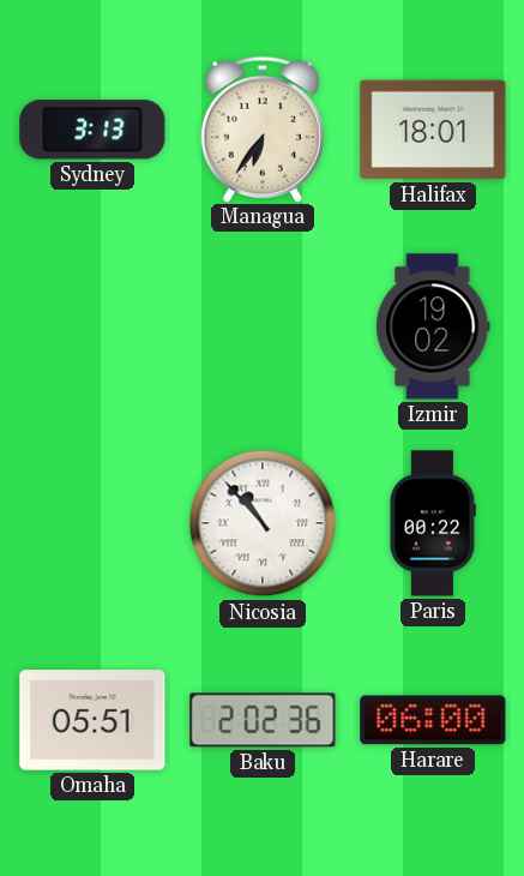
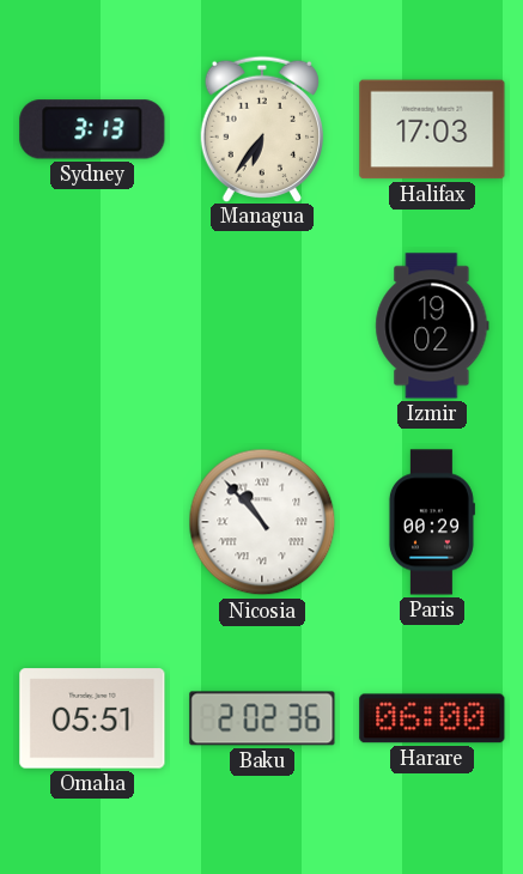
Halifax: 18:01 -> 17:03 (432, 129)
Paris: 00:22 -> 00:29 (431, 522)
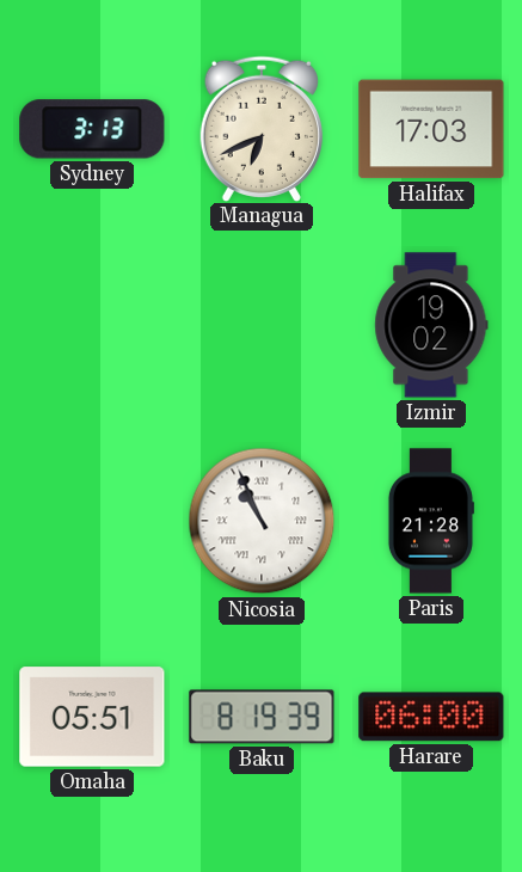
Managua: 6:36 -> 6:41 (262, 128)
Nicosia: 10:53 -> 10:56 (262, 521)
Paris: 00:29 -> 21:28 (430, 521)
Baku: 2:02 -> 8:19 (262, 717)
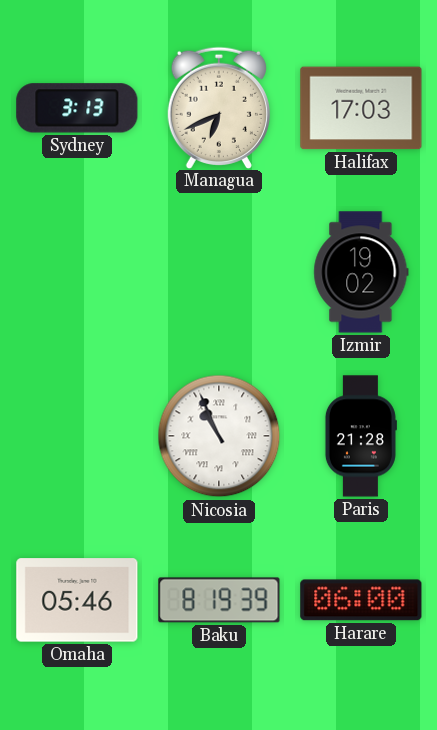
Omaha: 05:51 -> 05:46 (77, 600)
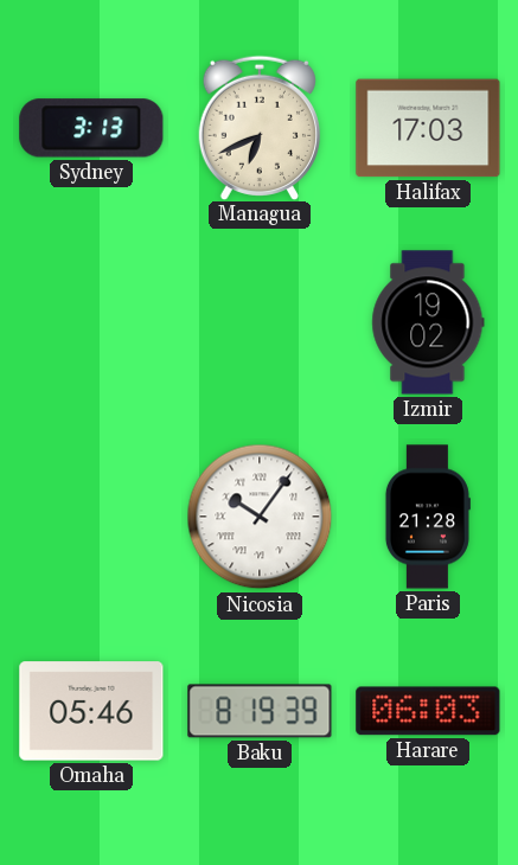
Nicosia: 10:56 -> 10:06 (260, 517)
Harare: 06:00 -> 06:03 (428, 711)
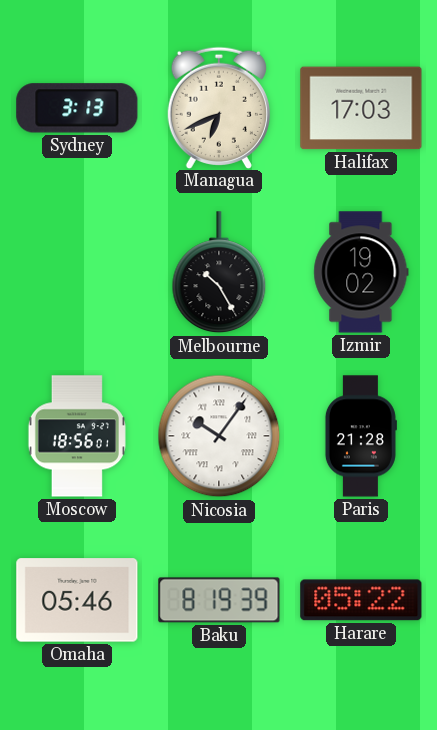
Melbourne: none -> 10:25 (219, 273)
Moscow: none -> 18:56 (77, 436)
Harare: 06:03 -> 05:22 (361, 600)
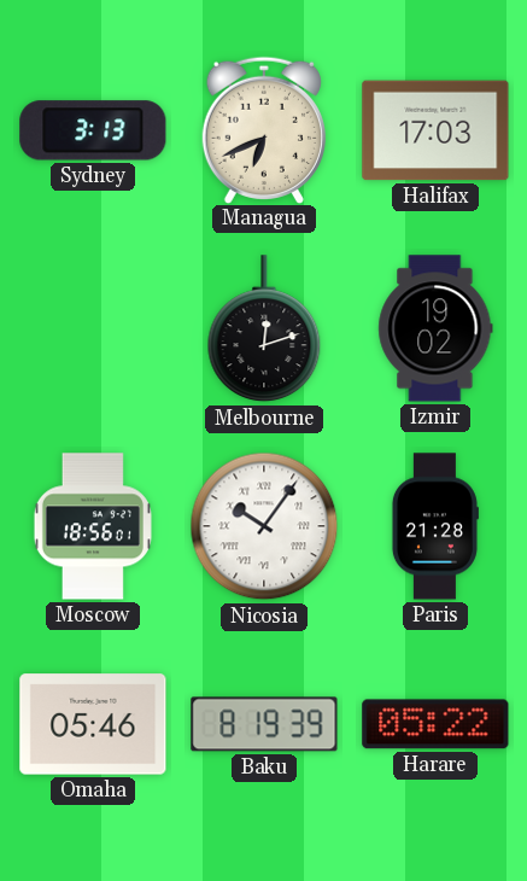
Melbourne: 10:25 -> 12:12 (264, 329)
